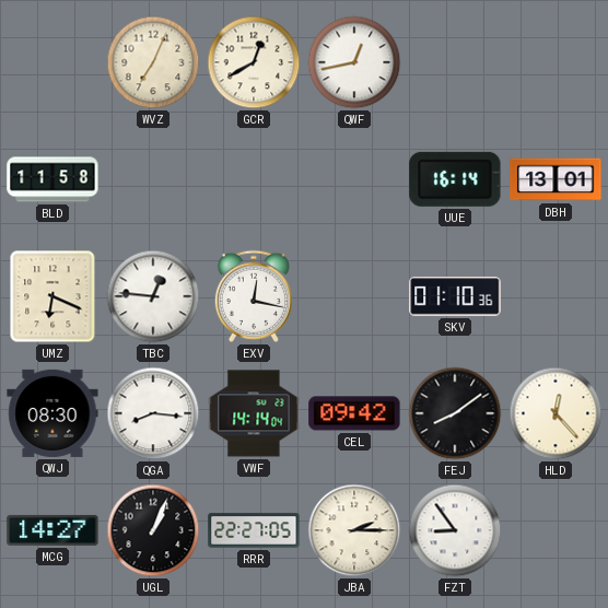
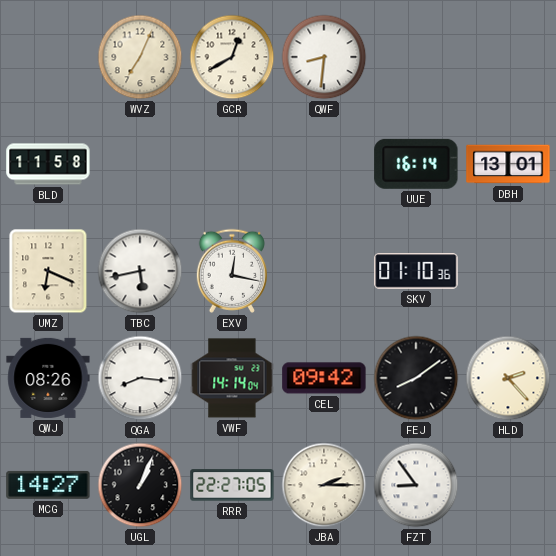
QWF: 12:43 -> 8:31 (324, 57)
TBC: 12:46 -> 5:43 (140, 271)
QWJ: 08:30 -> 08:26 (48, 378)
HLD: 12:23 -> 2:23 (508, 378)
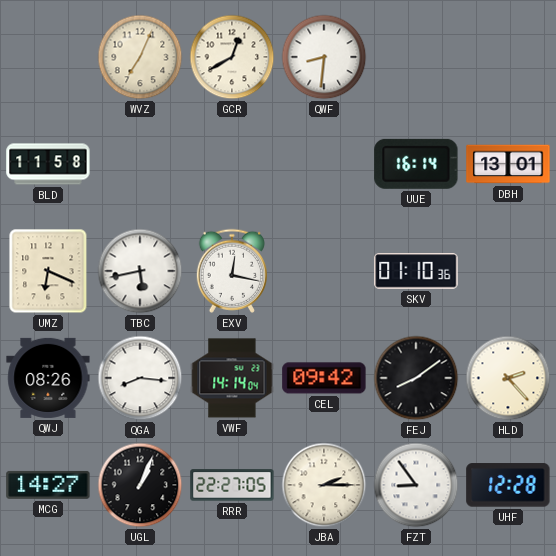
UHF: none -> 12:28 (508, 485)
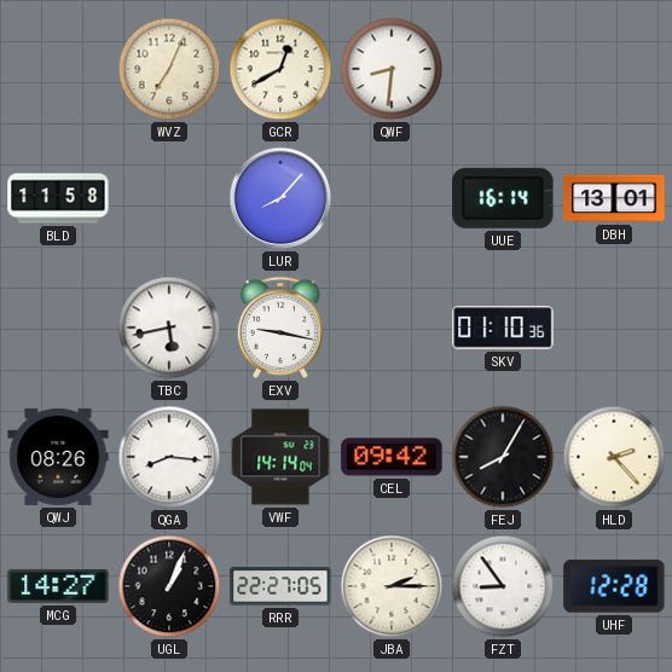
LUR: none -> 8:07 (280, 198)
UMZ: 6:19 -> none (48, 271)
EXV: 12:17 -> 9:17 (280, 328)
FEJ: 8:09 -> 8:05 (503, 457)
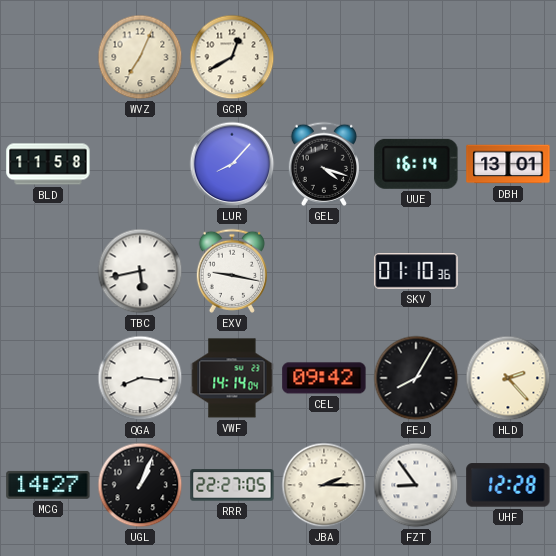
QWF: 8:31 -> none (392, 69)
GEL: none -> 4:18 (324, 164)
QWJ: 08:26 -> none (58, 457)
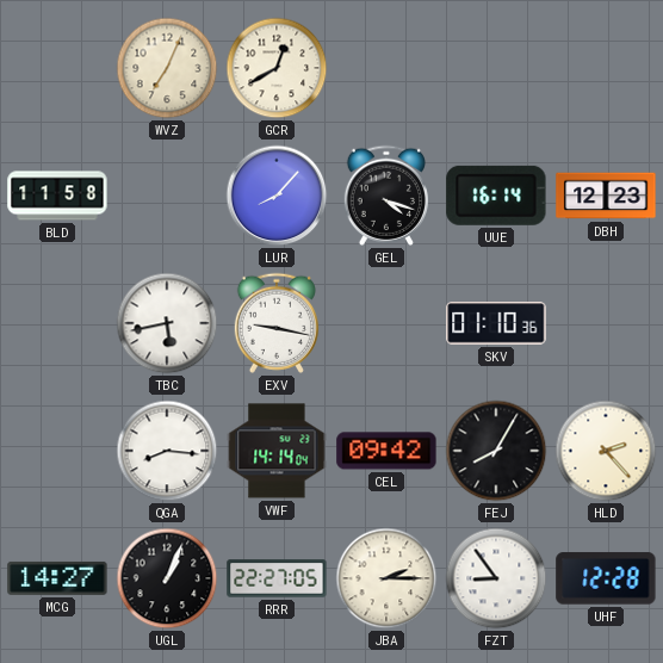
DBH: 13:01 -> 12:23 (606, 196)
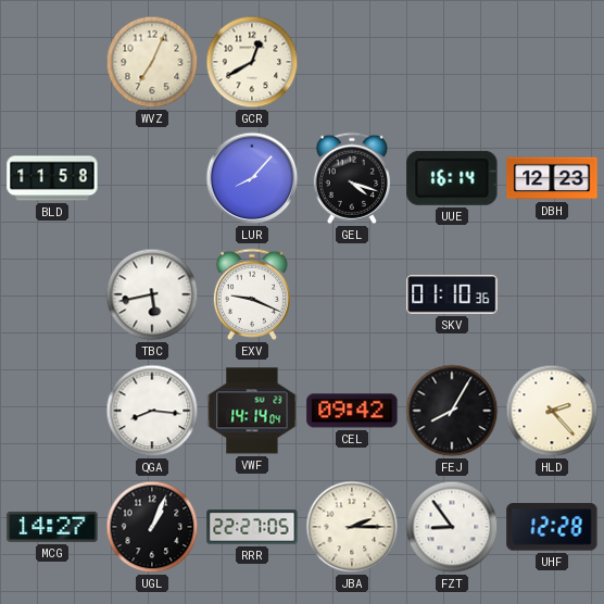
EXV: 9:17 -> 9:19 (252, 294)
